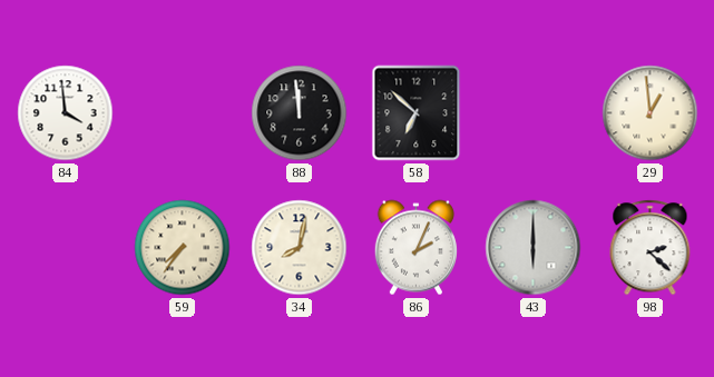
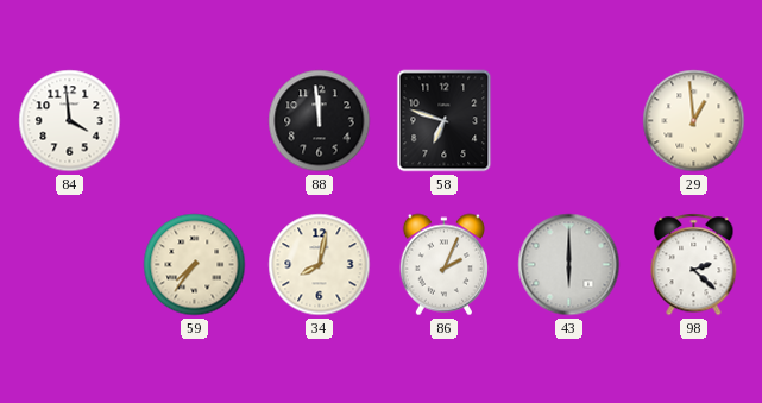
58: 6:52 -> 6:48 (445, 121)
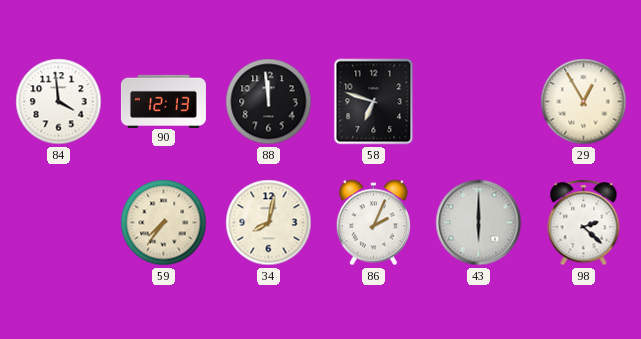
90: none -> 12:13 (163, 101)
29: 12:59 -> 12:55 (584, 102)
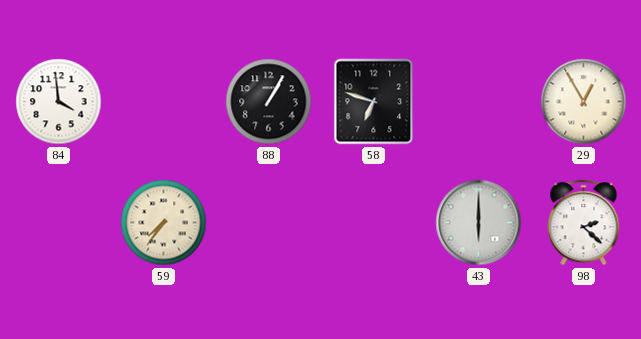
90: 12:13 -> none (163, 101)
88: 11:59 -> 1:05 (269, 102)
34: 8:02 -> none (269, 223)
86: 2:04 -> none (373, 223)
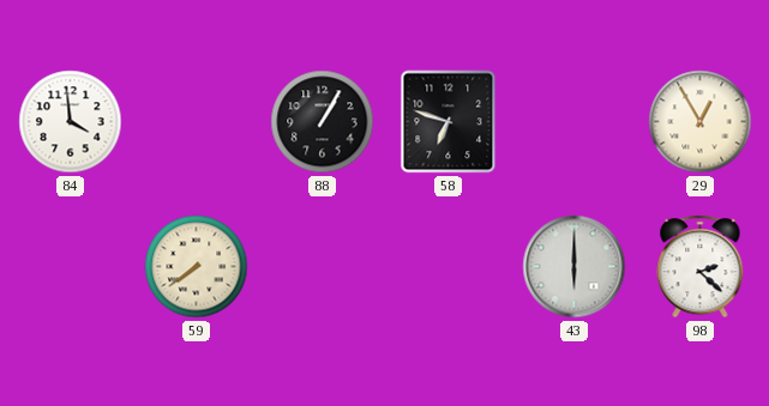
59: 7:36 -> 7:39 (197, 267)
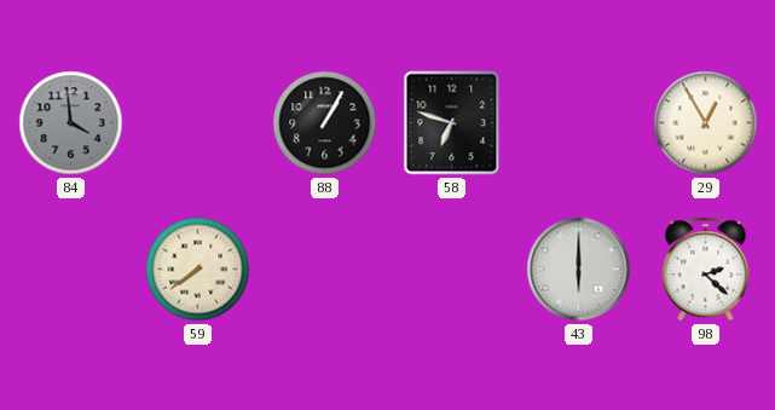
84 dial: white -> grey (71, 123)
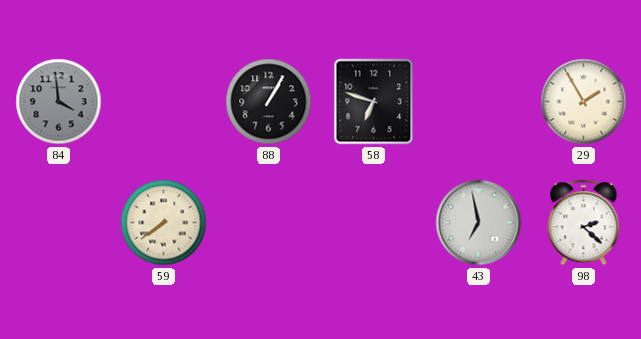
29: 12:55 -> 1:55 (584, 102)
43: 6:00 -> 6:58 (479, 223)
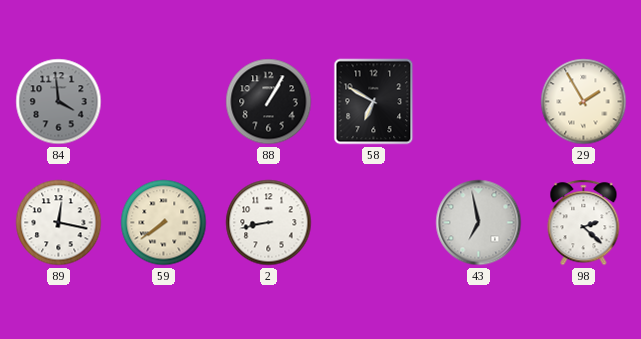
58: 6:48 -> 6:50 (374, 102)
89: none -> 12:17 (59, 223)
2: none -> 8:43 (269, 223)
